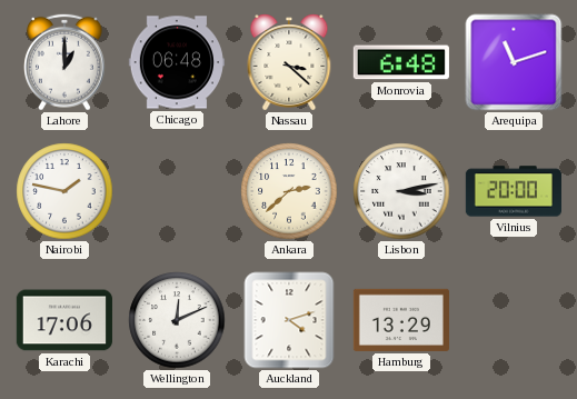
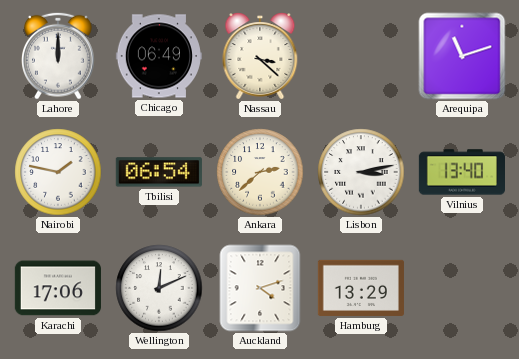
Lahore: 1:00 -> 12:00 (59, 56)
Chicago: 06:48 -> 06:49 (159, 56)
Monrovia: 6:48 -> none (401, 62)
Tbilisi: none -> 06:54 (159, 172)
Vilnius: 20:00 -> 13:40 (461, 172)
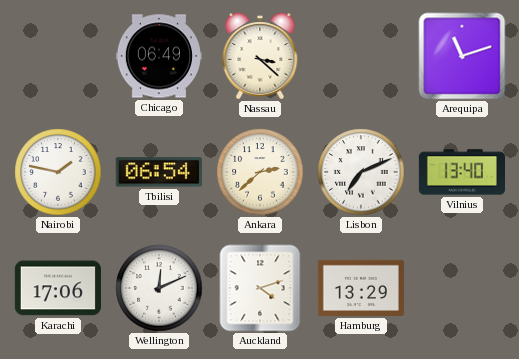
Lahore: 12:00 -> none (59, 56)
Lisbon: 3:13 -> 7:11 (361, 172)
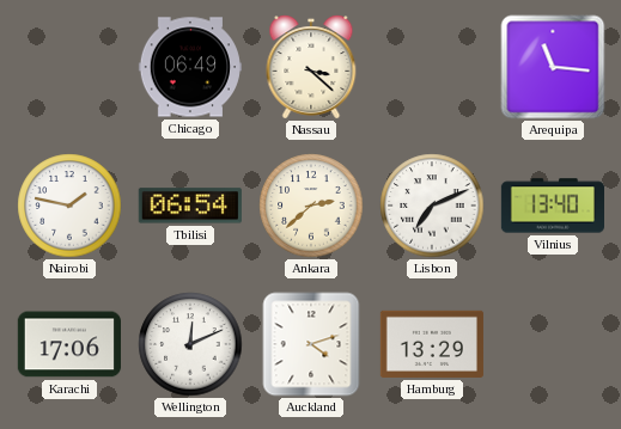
Arequipa: 11:12 -> 11:16 (553, 67)
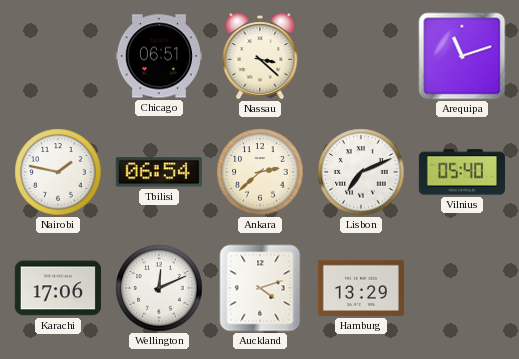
Chicago: 06:49 -> 06:51 (159, 56)
Arequipa: 11:16 -> 11:12 (462, 56)
Vilnius: 13:40 -> 05:40 (461, 172)
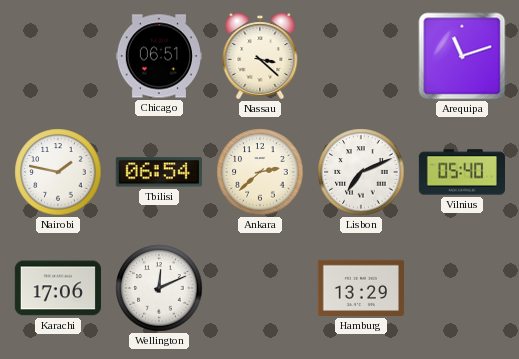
Auckland: 4:12 -> none (260, 288)
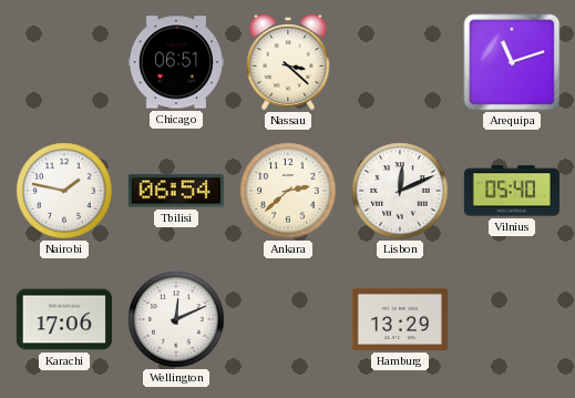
Lisbon: 7:11 -> 12:11 (400, 191)
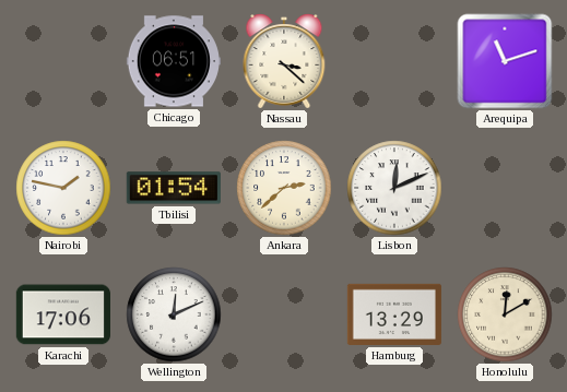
Tbilisi: 06:54 -> 01:54 (174, 188)
Vilnius: 05:40 -> none (511, 191)
Honolulu: none -> 12:10 (505, 314)
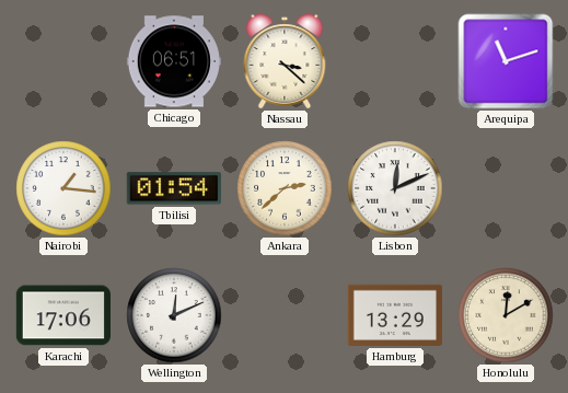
Nairobi: 1:47 -> 1:16 (63, 188)
